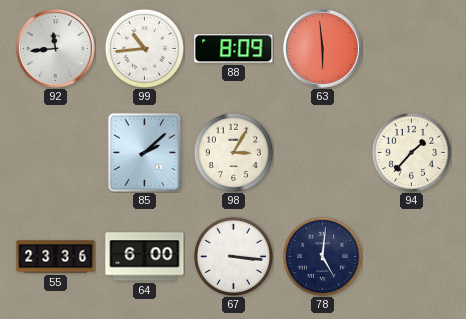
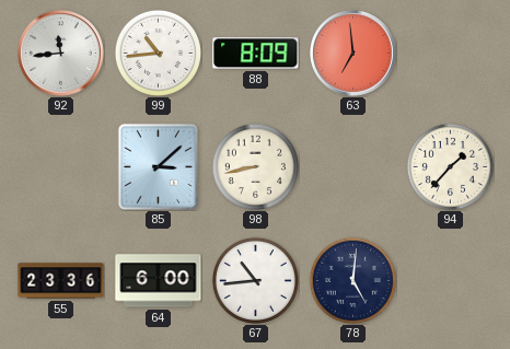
63: 5:59 -> 6:59 (353, 54)
85: 2:08 -> 3:08 (158, 166)
98: 3:05 -> 8:43 (255, 166)
67: 3:16 -> 10:44 (255, 280)
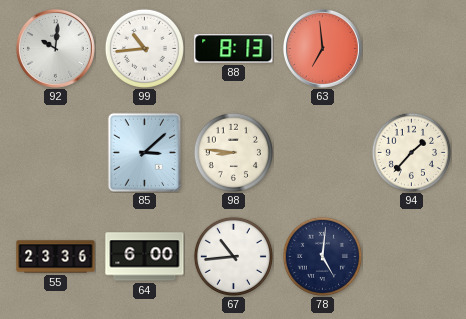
92: 11:44 -> 10:01 (56, 49)
88: 8:09 -> 8:13 (234, 49)
98: 8:43 -> 8:46 (233, 152)
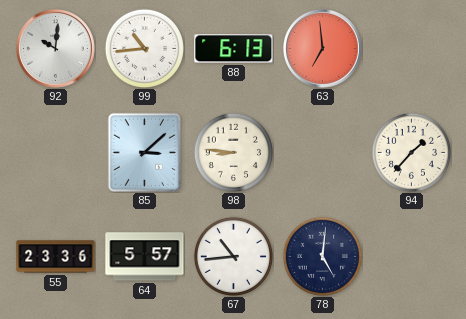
88: 8:13 -> 6:13 (234, 49)
64: 6:00 -> 5:57 (145, 257)
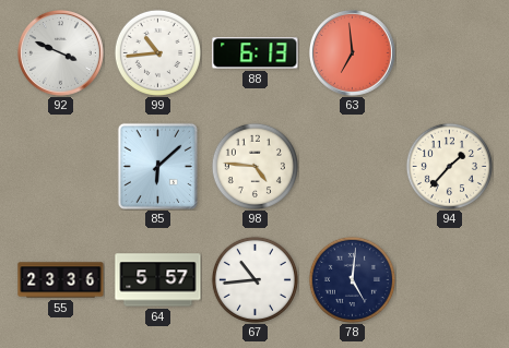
92: 10:01 -> 3:49 (61, 53)
85: 3:08 -> 6:08 (157, 166)
98: 8:46 -> 4:46 (254, 166)
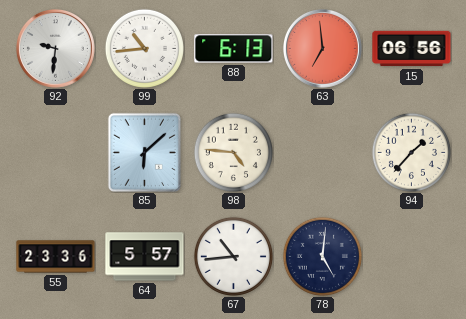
92: 3:49 -> 9:31 (56, 49)
15: none -> 06:56 (412, 49)
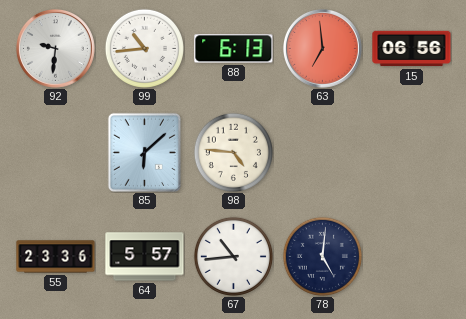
94: 1:37 -> none (411, 152)
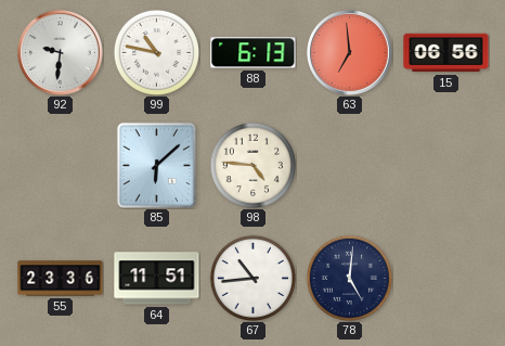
99: 10:44 -> 10:47 (156, 52)
64: 5:57 -> 11:51 (157, 279)
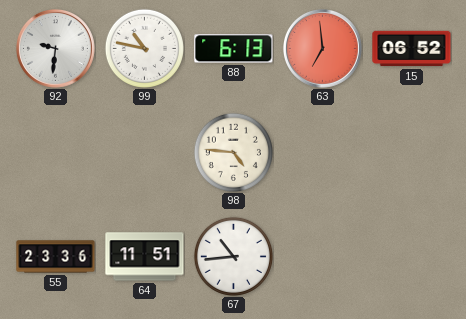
15: 06:56 -> 06:52 (412, 49)
85: 6:08 -> none (156, 165)
78: 5:01 -> none (349, 278)
